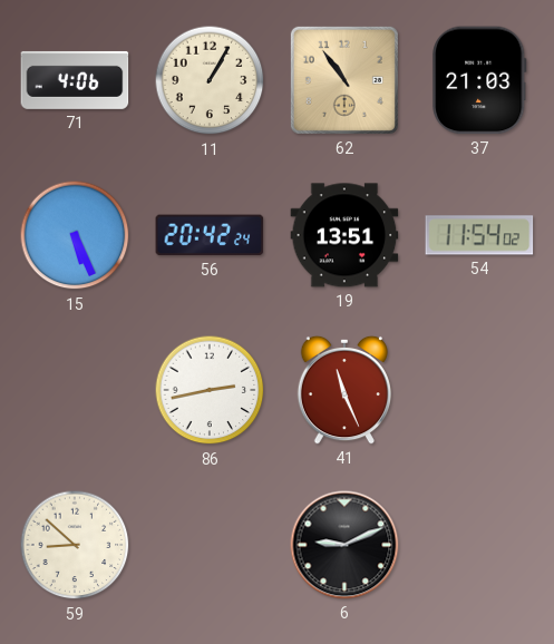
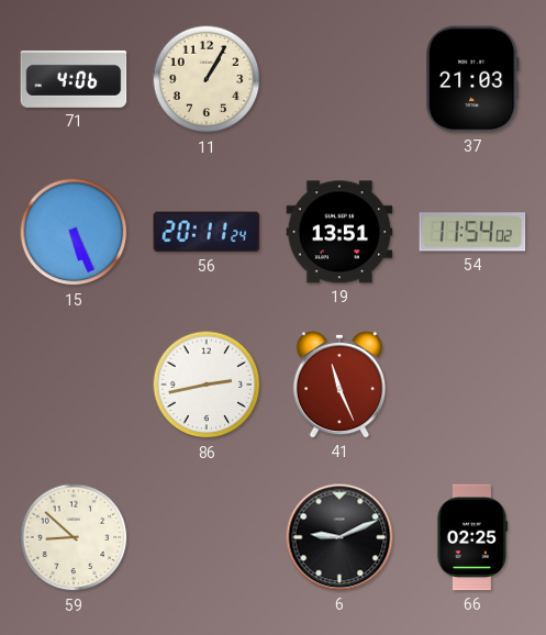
62: 10:54 -> none (344, 80)
56: 20:42 -> 20:11 (207, 232)
66: none -> 02:25 (472, 537)
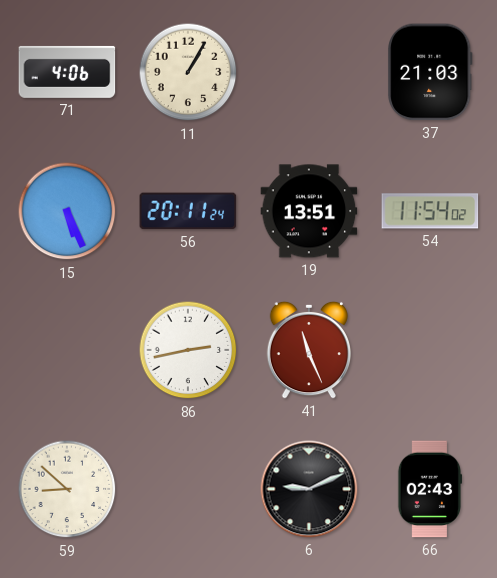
66: 02:25 -> 02:43 (430, 489)
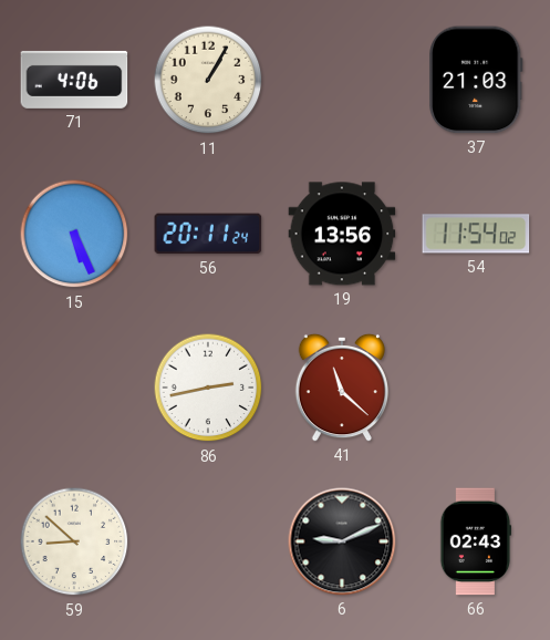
19: 13:51 -> 13:56 (342, 234)
41: 11:26 -> 11:22 (341, 388)
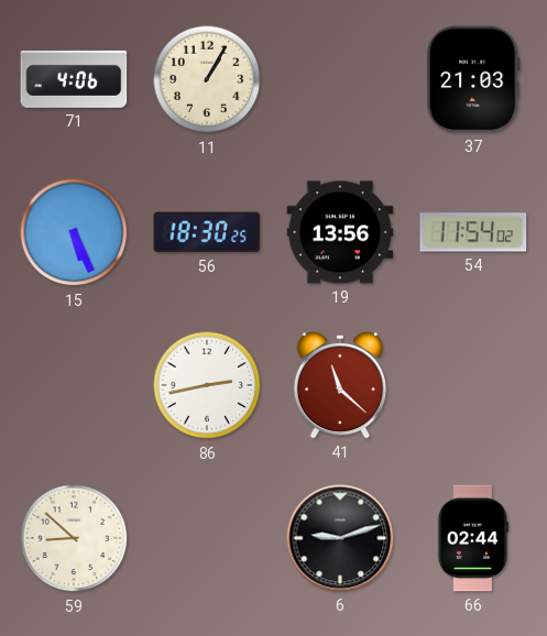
56: 20:11 -> 18:30 (207, 232)
6: 9:11 -> 9:12 (340, 538)
66: 02:43 -> 02:44 (473, 538)
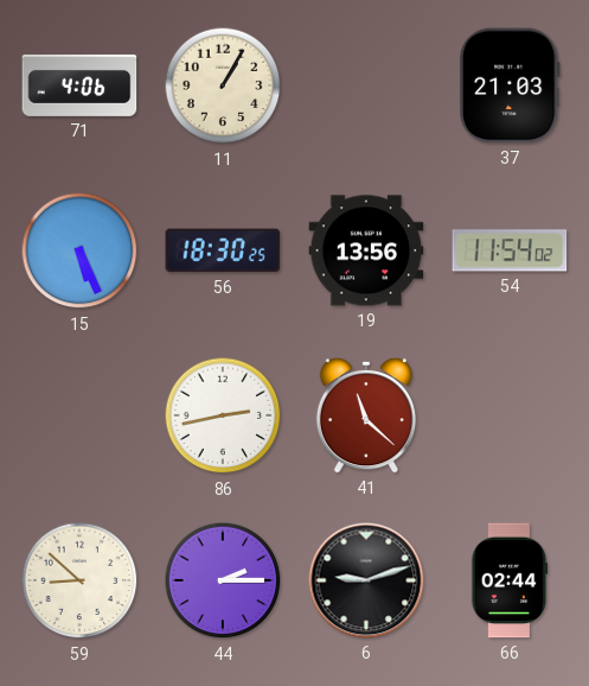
44: none -> 2:15 (223, 580)
